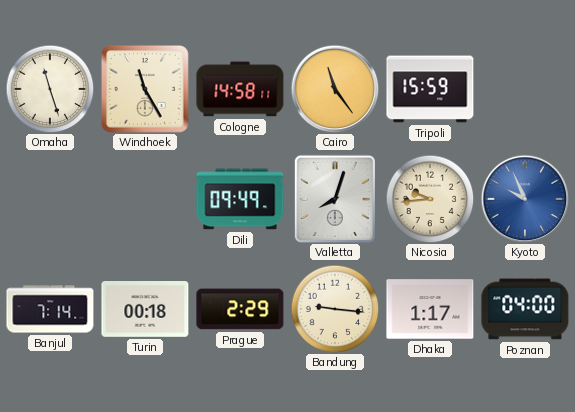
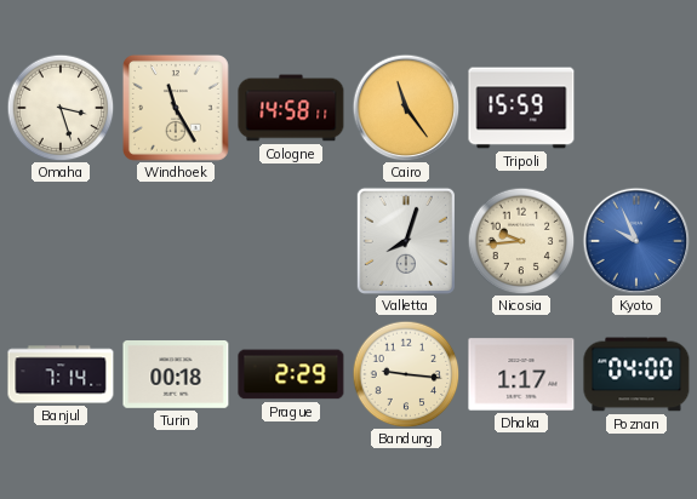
Omaha: 11:27 -> 3:27 (61, 108)
Dili: 09:49 -> none (240, 199)
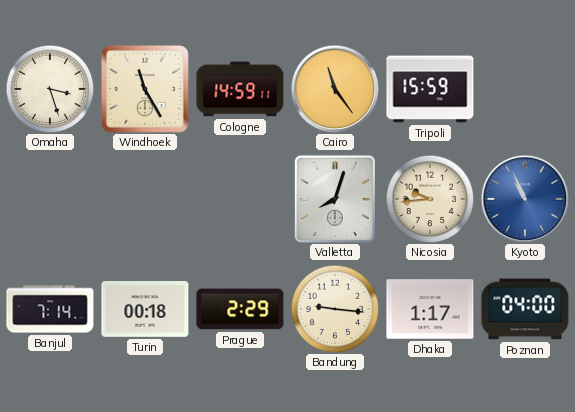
Cologne: 14:58 -> 14:59 (240, 89)
Kyoto: 9:56 -> 10:56 (525, 199)
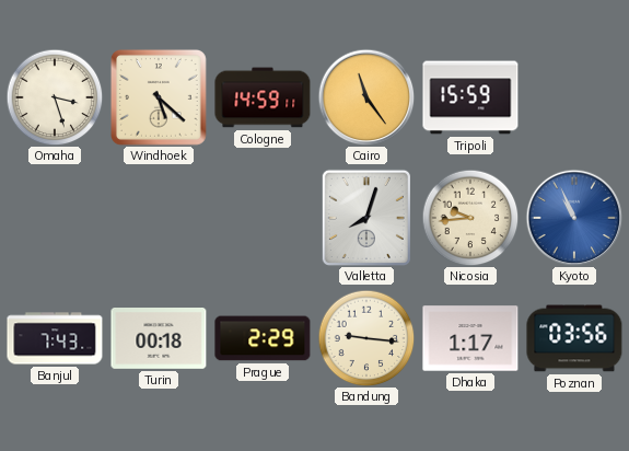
Windhoek: 11:25 -> 5:22 (159, 97)
Banjul: 7:14 -> 7:43 (55, 338)
Poznan: 04:00 -> 03:56 (574, 338)
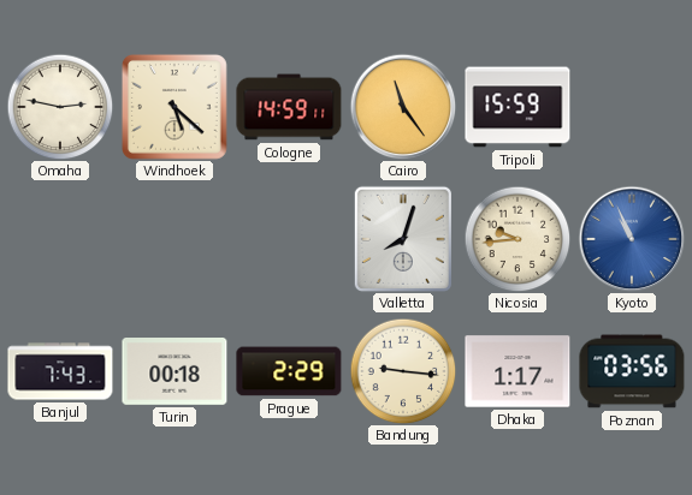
Omaha: 3:27 -> 2:47 (60, 107)
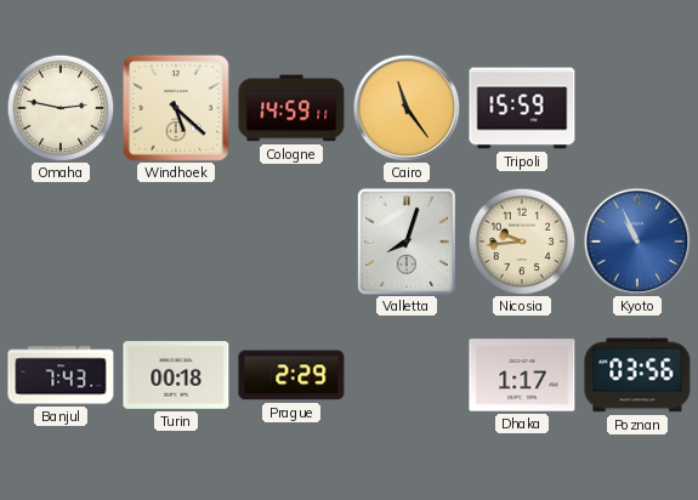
Bandung: 9:16 -> none (403, 371)
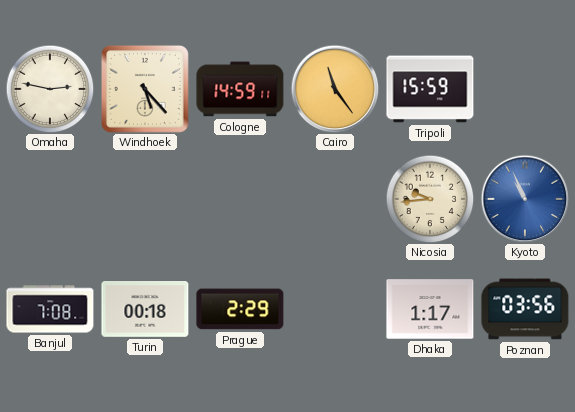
Windhoek: 5:22 -> 5:23 (145, 89)
Valletta: 8:03 -> none (407, 242)
Banjul: 7:43 -> 7:08 (50, 309)
